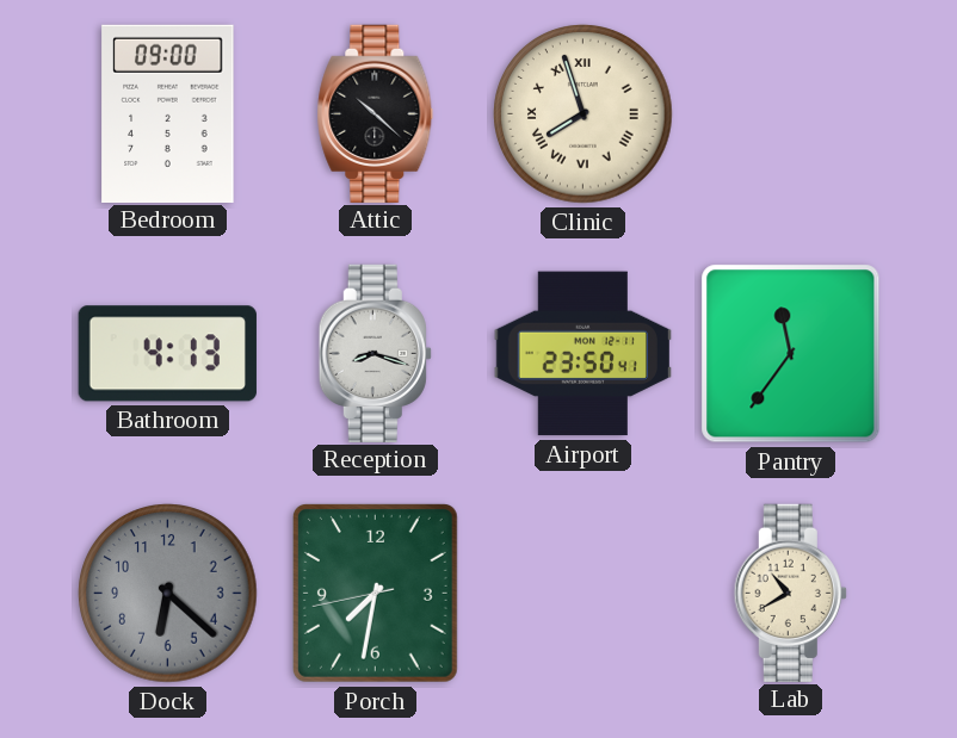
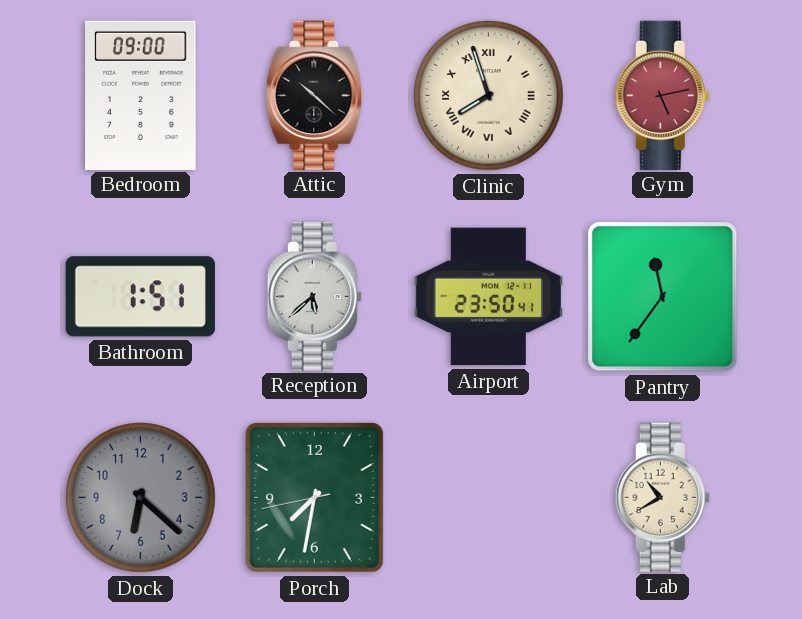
Gym: none -> 5:13 (662, 95)
Bathroom: 4:13 -> 1:51 (140, 297)
Reception: 8:18 -> 5:38 (314, 296)
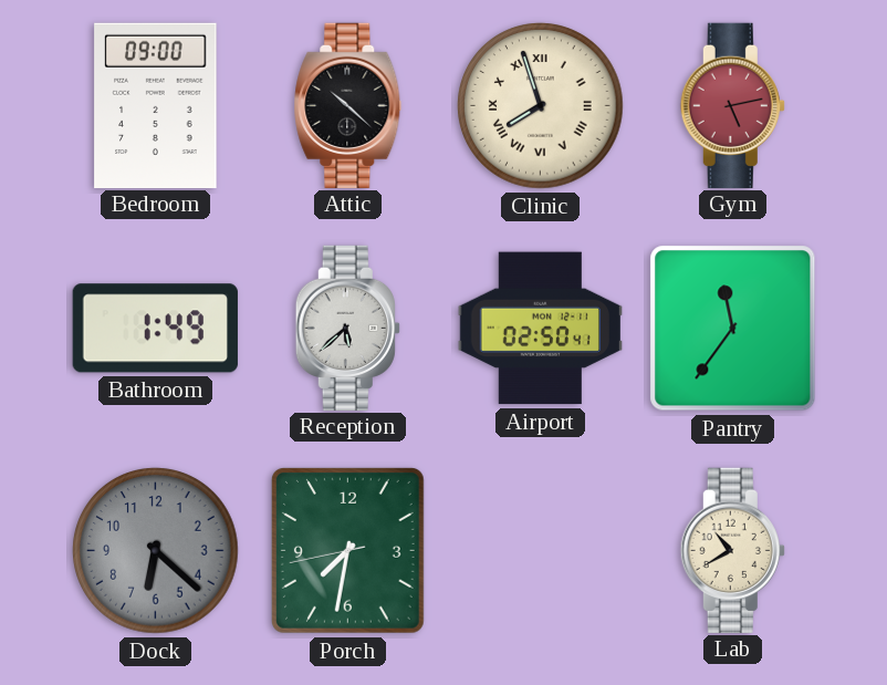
Bathroom: 1:51 -> 1:49 (155, 329)
Airport: 23:50 -> 02:50 (540, 329)
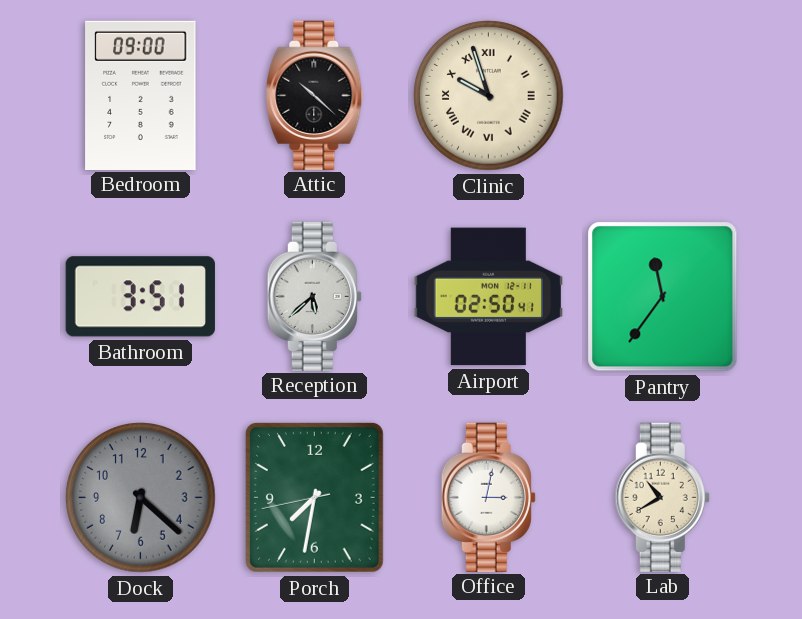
Clinic: 7:57 -> 9:57 (489, 96)
Gym: 5:13 -> none (732, 105)
Bathroom: 1:49 -> 3:51 (140, 297)
Office: none -> 3:02 (488, 497)
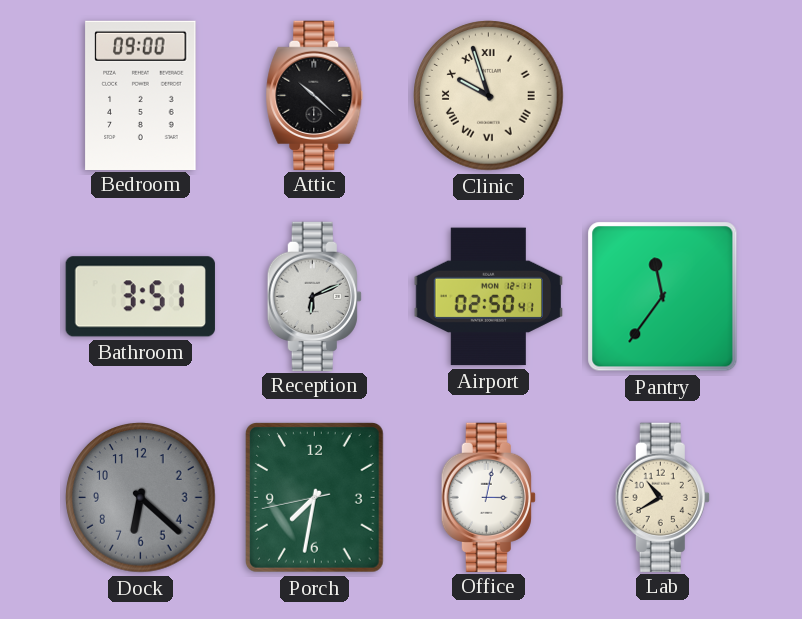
Reception: 5:38 -> 6:11 (314, 296)
